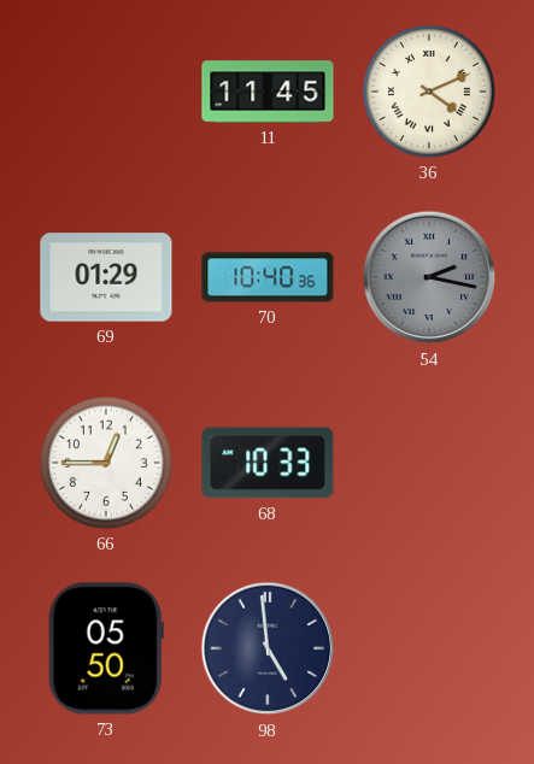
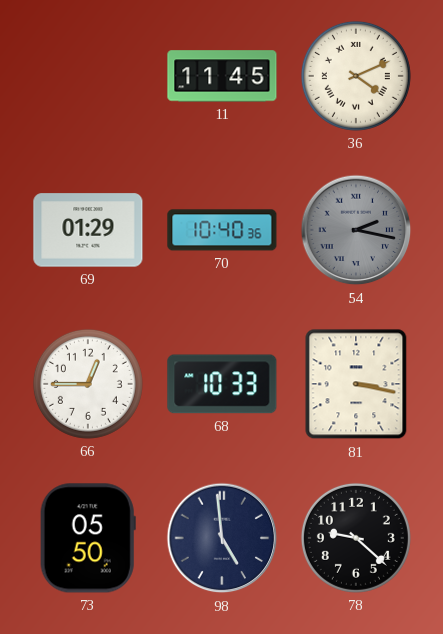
81: none -> 3:17 (356, 384)
78: none -> 9:22 (356, 538)
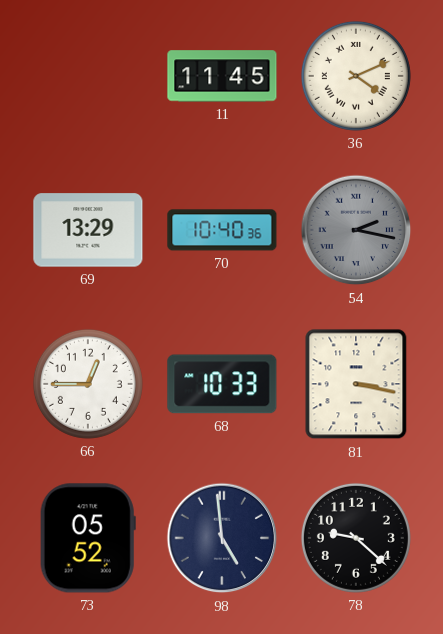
69: 01:29 -> 13:29 (88, 230)
73: 05:50 -> 05:52 (88, 538)
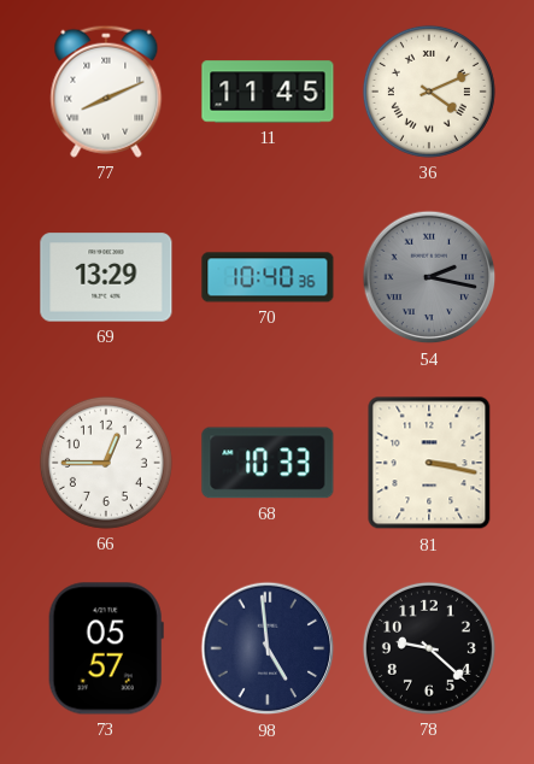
77: none -> 8:11 (106, 92)
73: 05:52 -> 05:57 (106, 648)
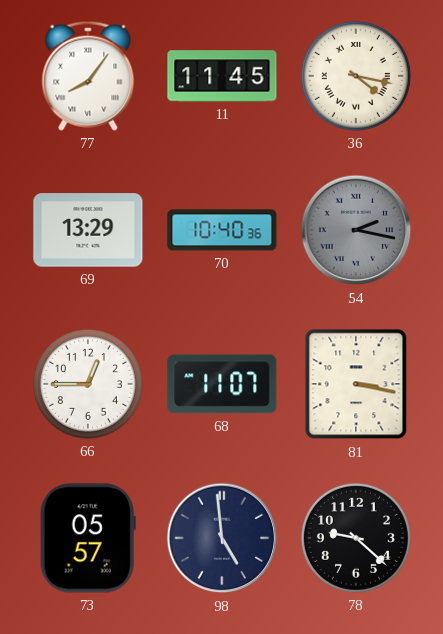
77: 8:11 -> 8:06 (88, 76)
36: 4:11 -> 4:17 (356, 76)
68: 10:33 -> 11:07 (222, 384)
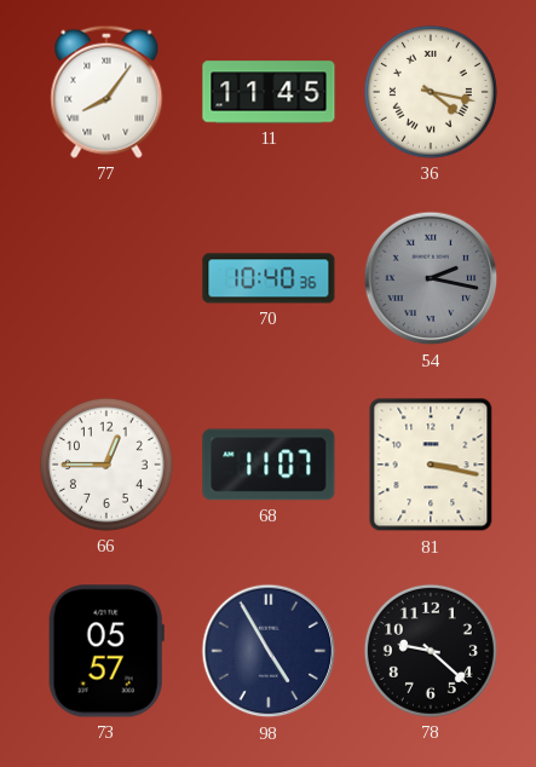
69: 13:29 -> none (88, 230)
98: 4:59 -> 4:55 (269, 651)
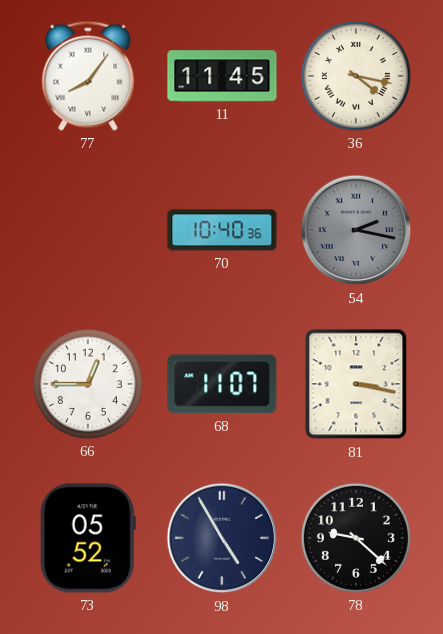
73: 05:57 -> 05:52 (88, 538)
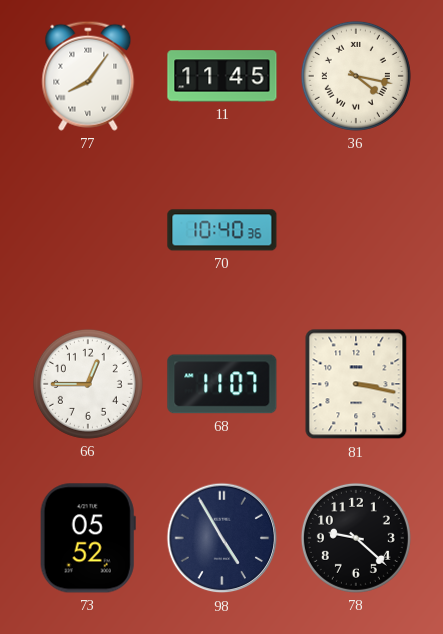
54: 2:17 -> none (356, 230)
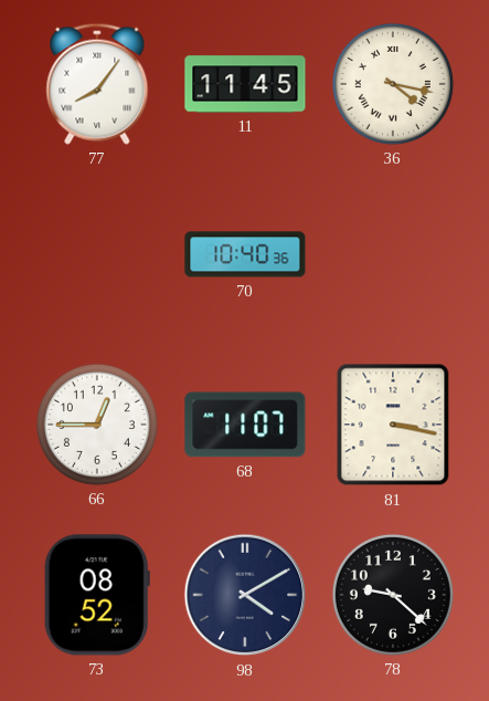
73: 05:52 -> 08:52 (97, 595)
98: 4:55 -> 4:10 (245, 595)
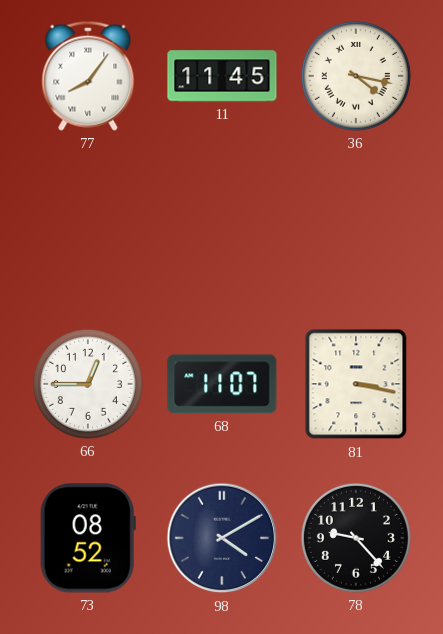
70: 10:40 -> none (245, 254)
78: 9:22 -> 9:23 (356, 538)
